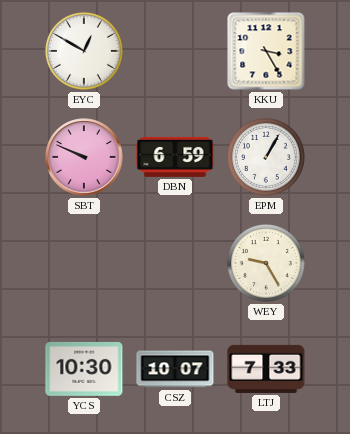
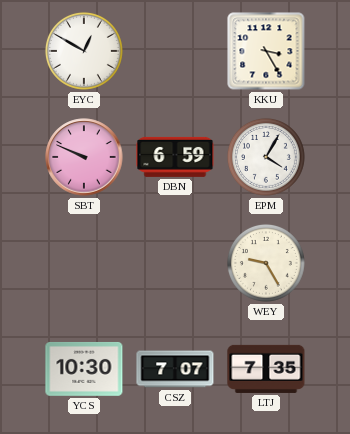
EPM: 1:05 -> 4:05 (266, 157)
CSZ: 10:07 -> 7:07 (175, 369)
LTJ: 7:33 -> 7:35 (266, 369)
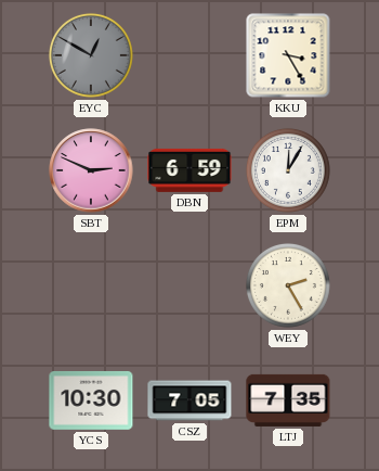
EYC dial: white -> grey (91, 55)
SBT: 9:49 -> 2:49 (91, 170)
EPM: 4:05 -> 12:05 (288, 170)
WEY: 9:25 -> 2:25 (288, 285)
CSZ: 7:07 -> 7:05 (190, 400)
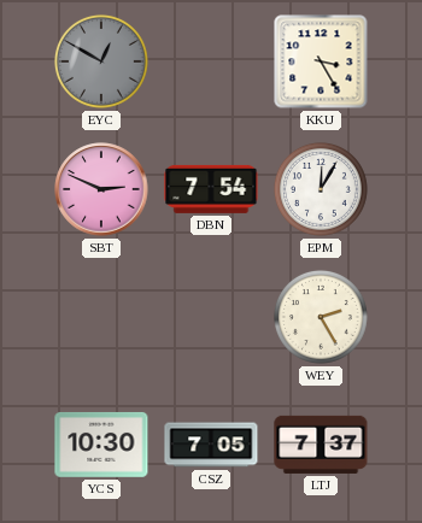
DBN: 6:59 -> 7:54 (211, 189)
LTJ: 7:35 -> 7:37 (321, 445)
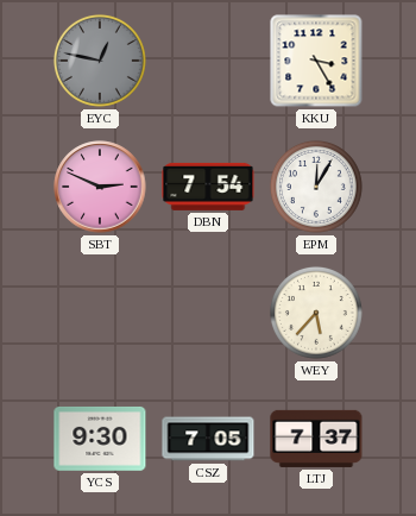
EYC: 12:50 -> 12:47 (100, 61)
WEY: 2:25 -> 5:37 (316, 313)
YCS: 10:30 -> 9:30 (100, 439)
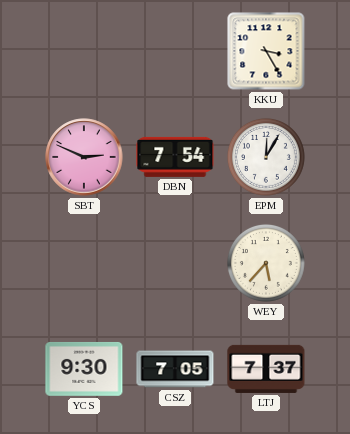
EYC: 12:47 -> none (100, 61)
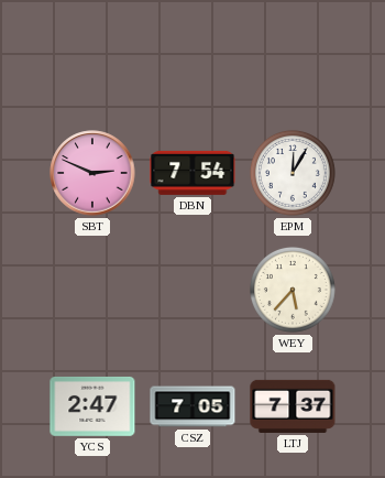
KKU: 3:25 -> none (266, 51)
YCS: 9:30 -> 2:47 (92, 406)
